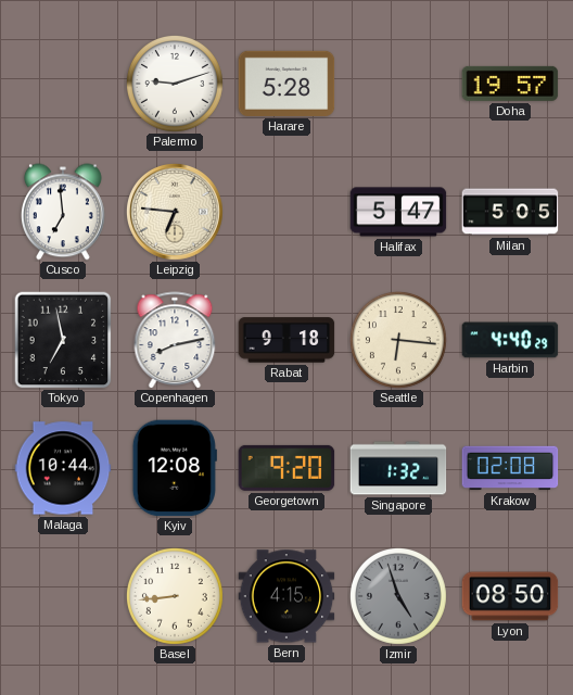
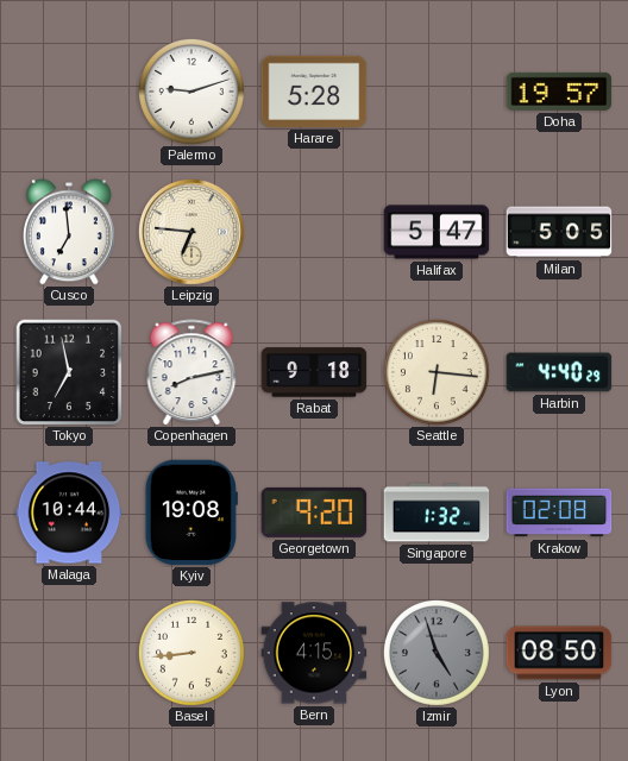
Kyiv: 12:08 -> 19:08 (191, 512)
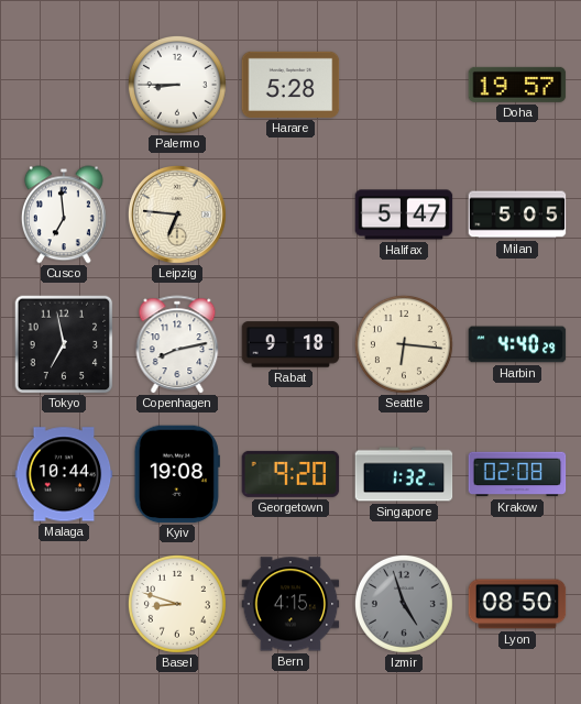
Palermo: 9:12 -> 8:45 (177, 85)
Basel: 8:44 -> 8:48 (177, 604)
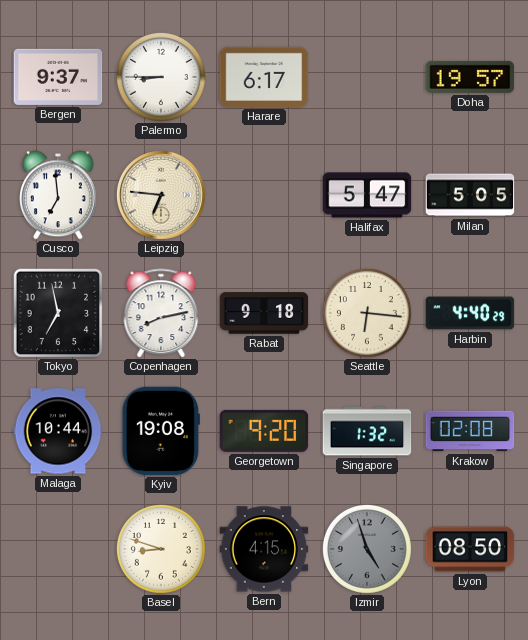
Bergen: none -> 9:37 (58, 77)
Harare: 5:28 -> 6:17 (264, 77)
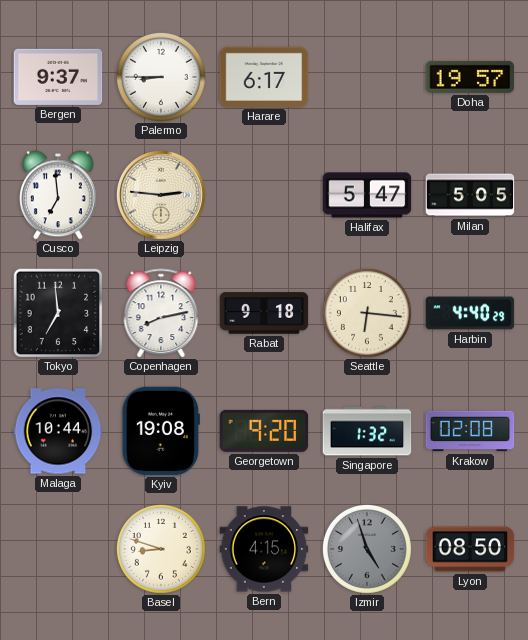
Leipzig: 6:46 -> 2:46 (161, 195)
Tokyo: 6:58 -> 6:59 (58, 313)
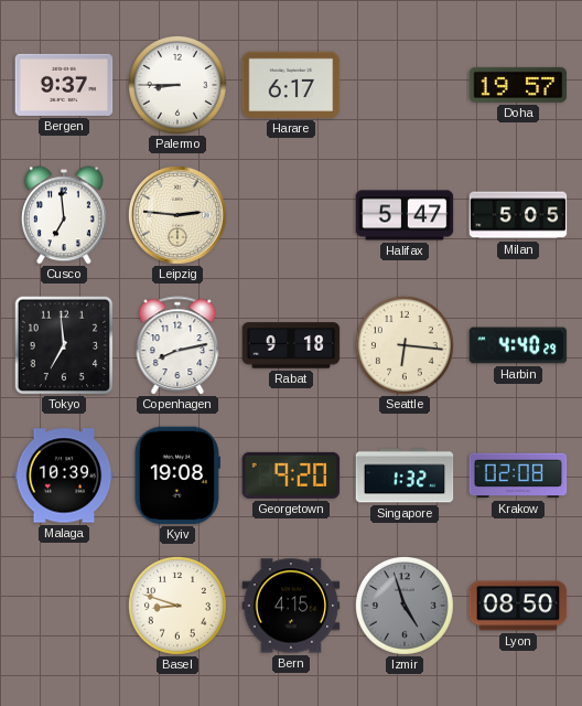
Malaga: 10:44 -> 10:39 (64, 475)
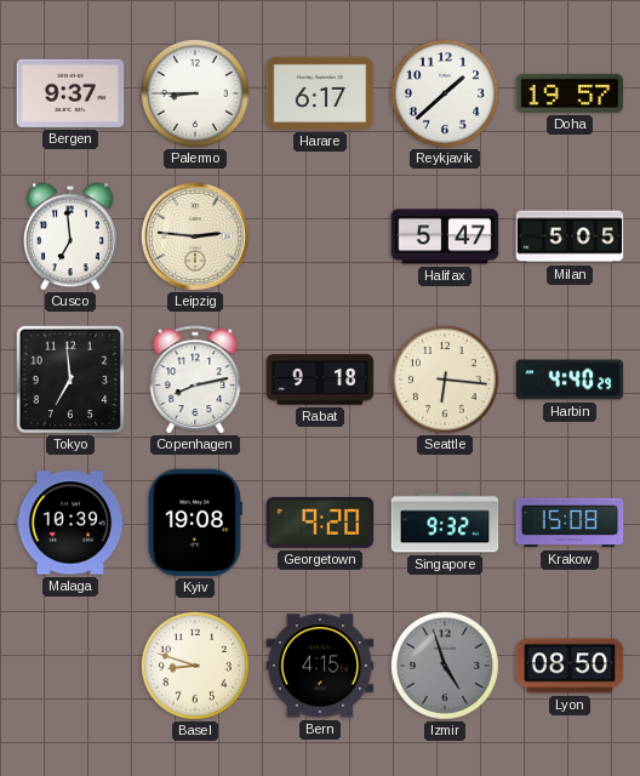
Reykjavik: none -> 1:38 (445, 93)
Singapore: 1:32 -> 9:32 (445, 523)
Krakow: 02:08 -> 15:08 (570, 523)
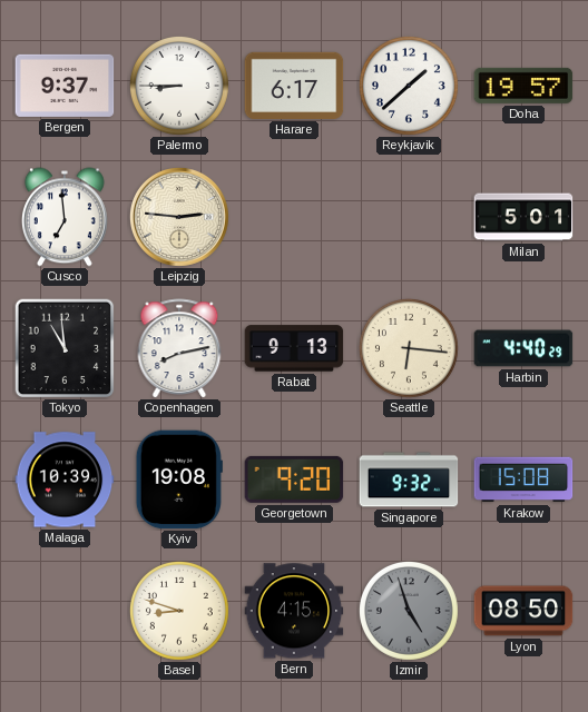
Halifax: 5:47 -> none (445, 236)
Milan: 5:05 -> 5:01 (523, 217)
Tokyo: 6:59 -> 10:59 (65, 348)
Rabat: 9:18 -> 9:13 (294, 348)
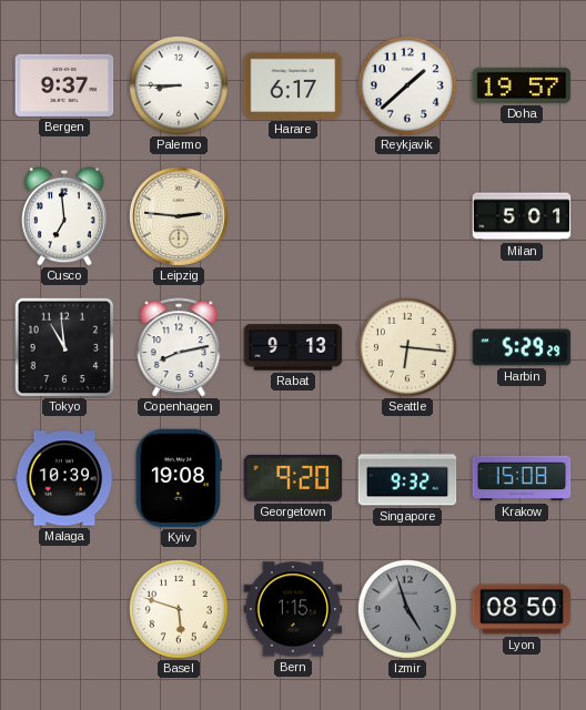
Harbin: 4:40 -> 5:29 (522, 347)
Basel: 8:48 -> 5:48 (179, 609)
Bern: 4:15 -> 1:15 (293, 609)
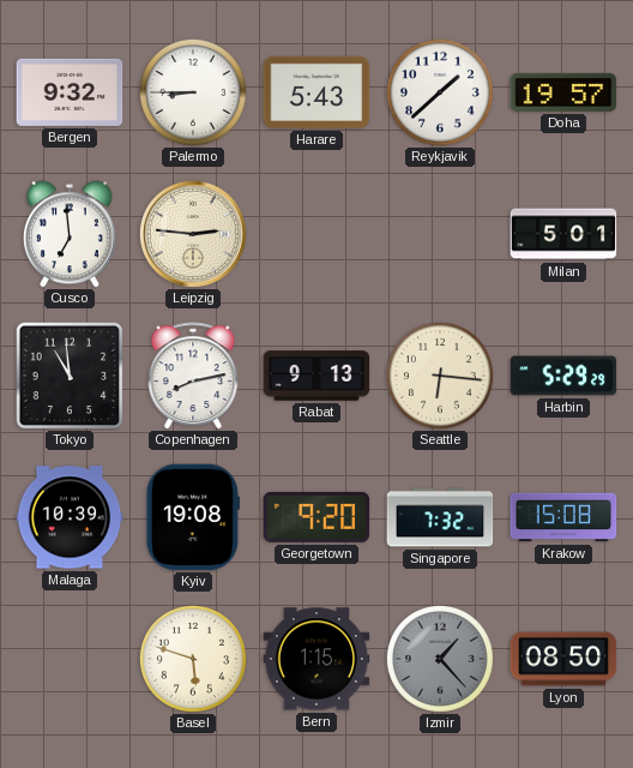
Bergen: 9:37 -> 9:32 (70, 92)
Harare: 6:17 -> 5:43 (316, 92)
Singapore: 9:32 -> 7:32 (440, 517)
Izmir: 4:57 -> 1:23 (440, 659)
